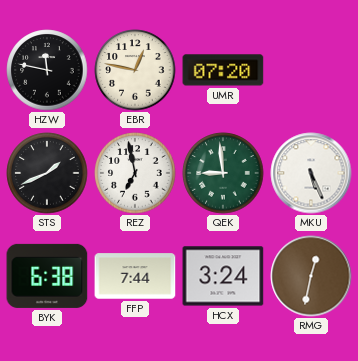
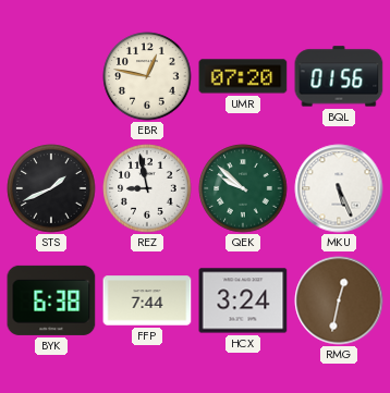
HZW: 11:47 -> none (47, 70)
BQL: none -> 01:56 (339, 76)
REZ: 6:58 -> 8:58 (147, 188)
QEK: 8:59 -> 9:52 (243, 188)
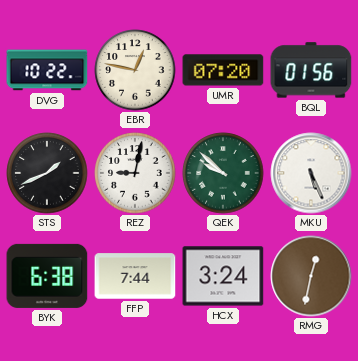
DVG: none -> 10:22 (47, 70)
REZ: 8:58 -> 9:02 (135, 173)
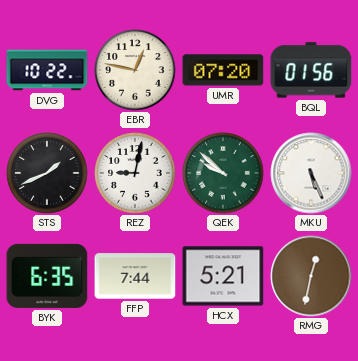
BYK: 6:38 -> 6:35 (47, 276)
HCX: 3:24 -> 5:21 (223, 276)
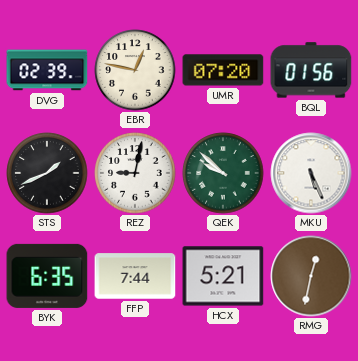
DVG: 10:22 -> 02:39 (47, 70)
